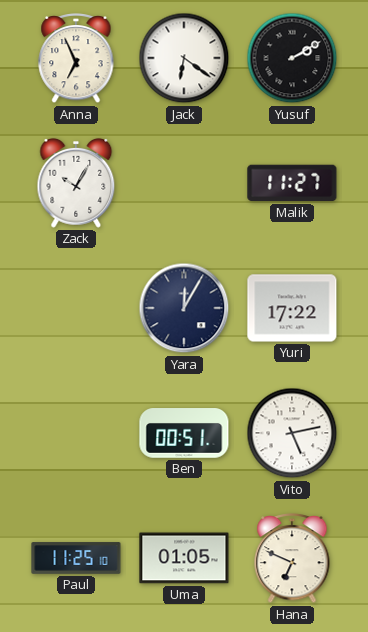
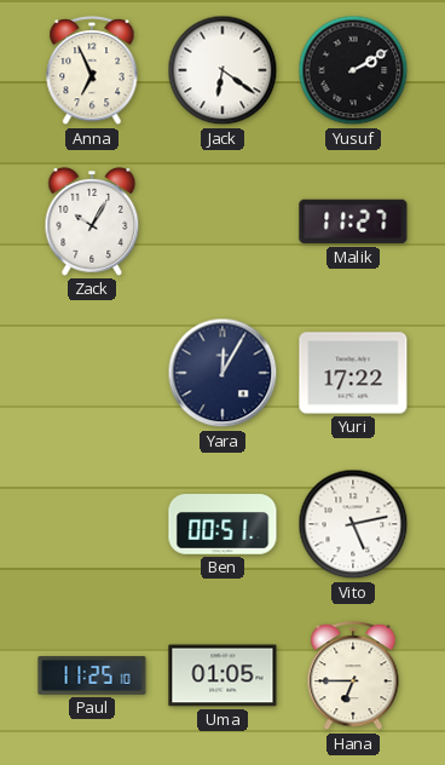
Hana: 6:49 -> 6:45 (353, 675)
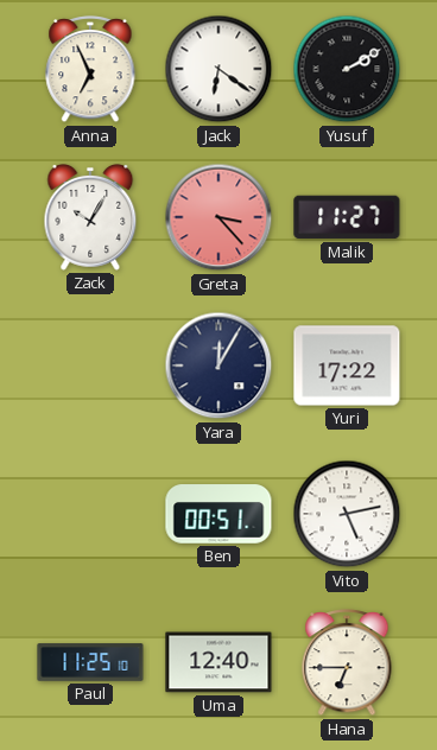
Greta: none -> 3:23 (218, 217)
Uma: 01:05 -> 12:40 (218, 662)
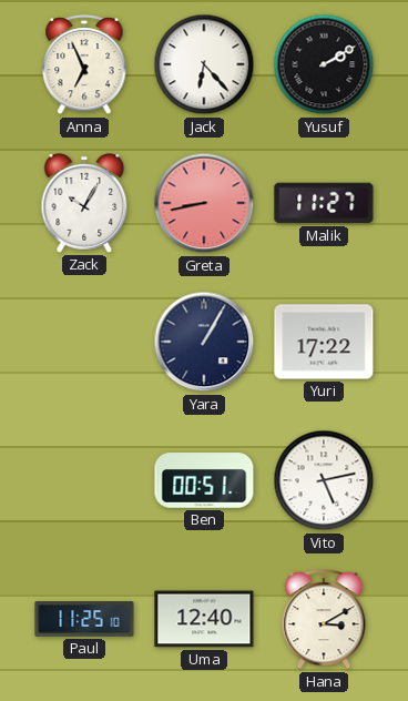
Jack: 6:21 -> 6:23 (204, 64)
Greta: 3:23 -> 8:43 (204, 203)
Yara: 12:05 -> 1:05 (204, 342)
Hana: 6:45 -> 3:10 (324, 619)
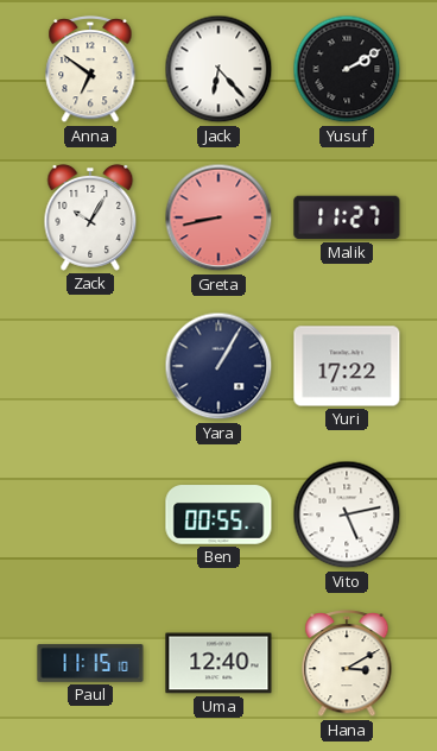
Anna: 6:56 -> 6:51 (90, 69)
Ben: 00:51 -> 00:55 (218, 515)
Paul: 11:25 -> 11:15 (90, 663)
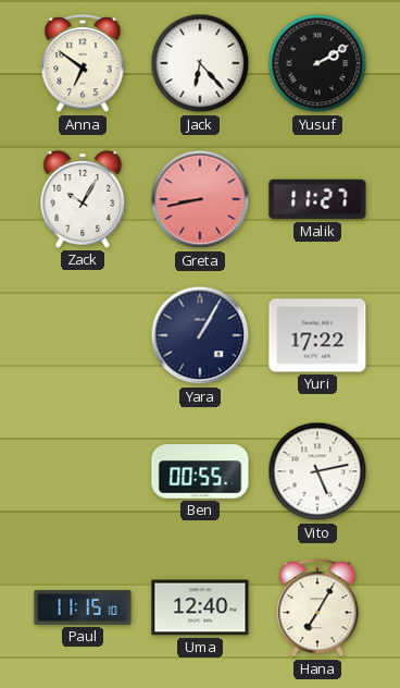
Hana: 3:10 -> 7:05 (317, 607)
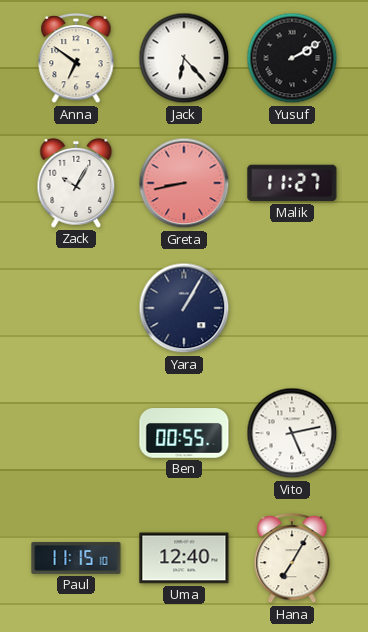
Yuri: 17:22 -> none (317, 335)
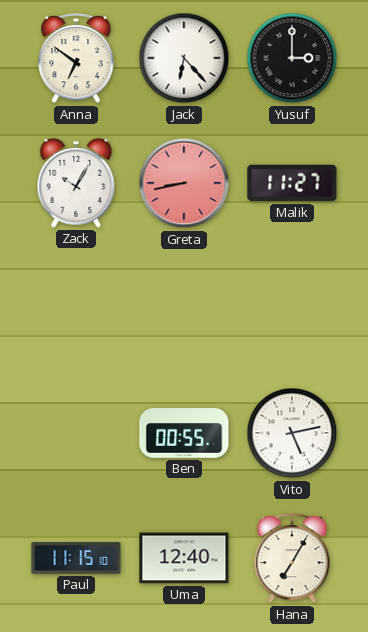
Yusuf: 2:10 -> 3:00 (292, 58)
Yara: 1:05 -> none (184, 308)
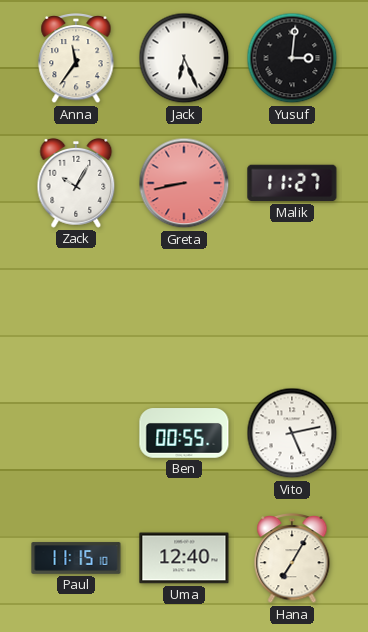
Anna: 6:51 -> 11:36 (76, 58)
Jack: 6:23 -> 6:26 (184, 58)
Yusuf: 3:00 -> 3:01 (292, 58)
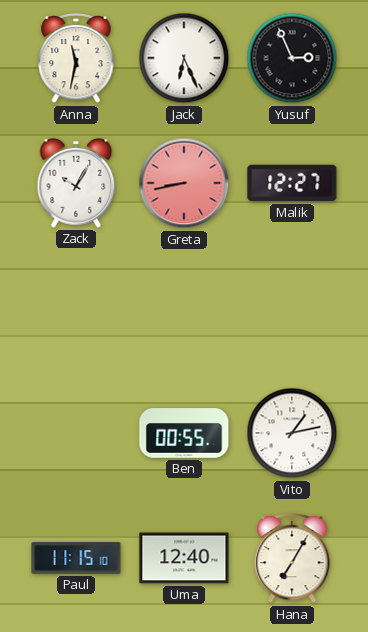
Anna: 11:36 -> 11:32 (76, 58)
Yusuf: 3:01 -> 2:56 (292, 58)
Malik: 11:27 -> 12:27 (292, 183)
Vito: 5:13 -> 1:13 (292, 433)
